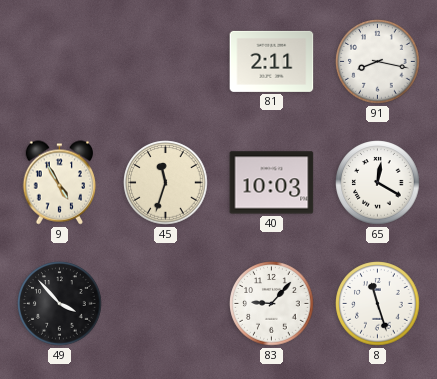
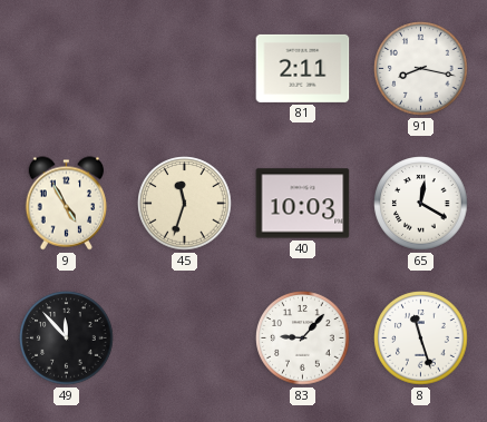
49: 3:53 -> 11:53 (67, 338)
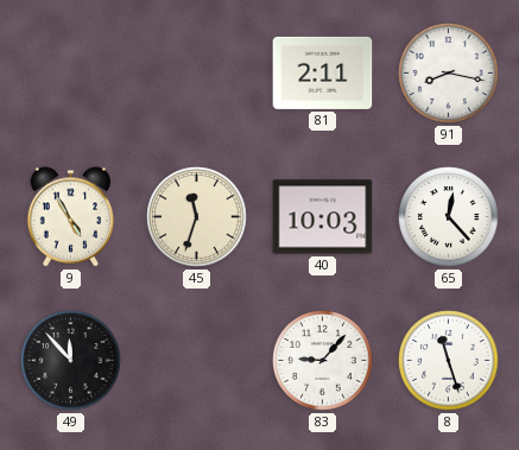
65: 12:20 -> 12:23 (449, 217)
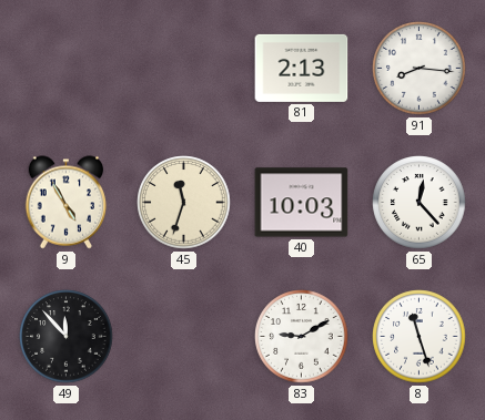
81: 2:11 -> 2:13 (302, 68)
91: 8:17 -> 8:16 (420, 69)
83: 9:07 -> 9:10 (302, 337)
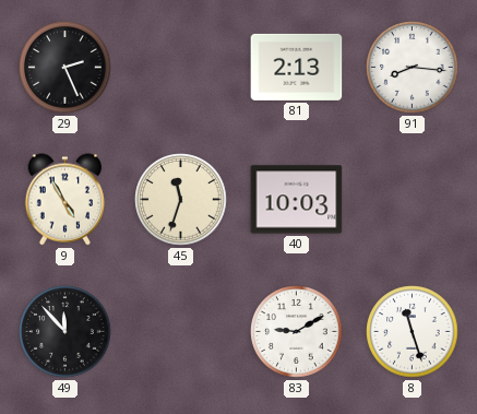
29: none -> 2:26 (65, 68)
65: 12:23 -> none (420, 203)
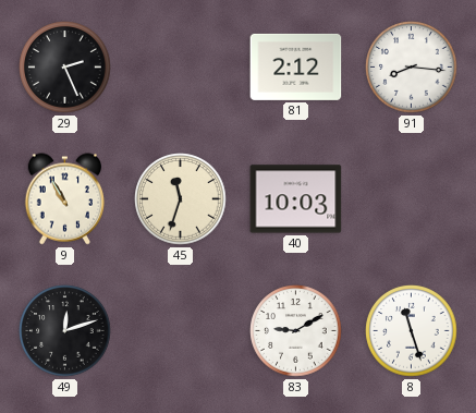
81: 2:13 -> 2:12 (296, 66)
9: 4:55 -> 10:55 (65, 199)
49: 11:53 -> 12:12 (65, 331)
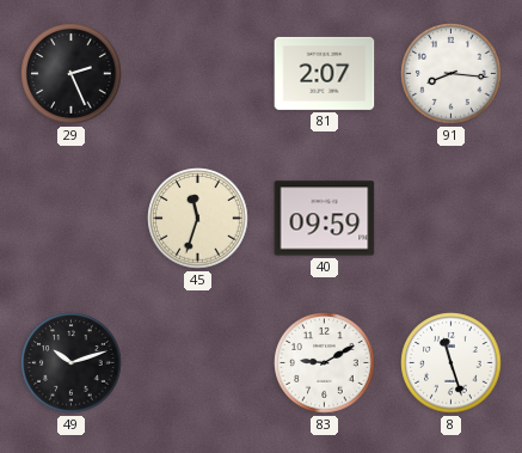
81: 2:12 -> 2:07 (325, 73)
9: 10:55 -> none (65, 199)
40: 10:03 -> 09:59 (325, 219)
49: 12:12 -> 10:12 (72, 363)
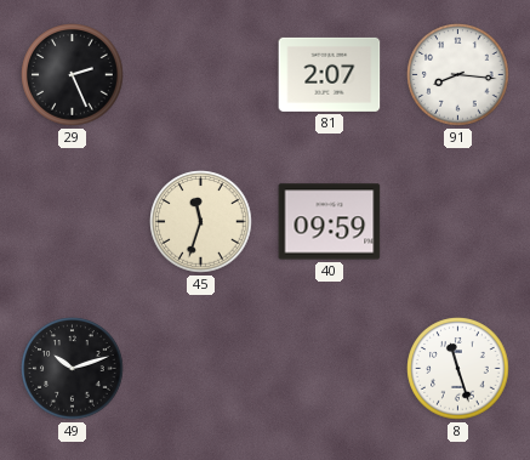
83: 9:10 -> none (325, 363)
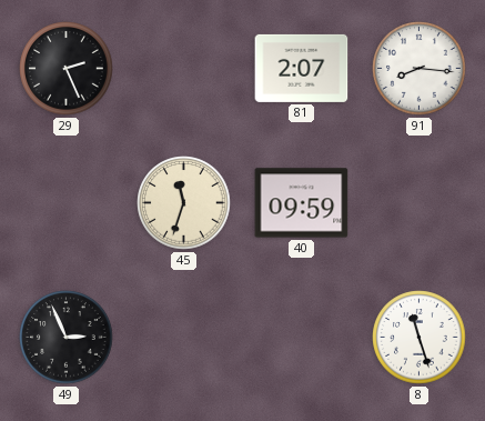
49: 10:12 -> 2:56 (67, 338)
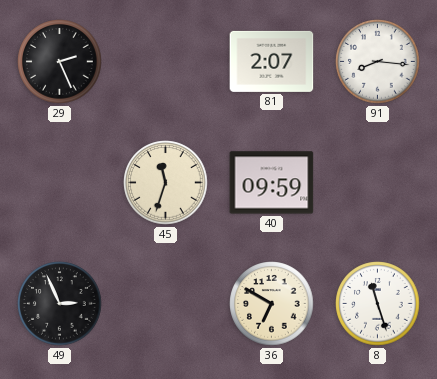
36: none -> 6:50 (272, 304)
